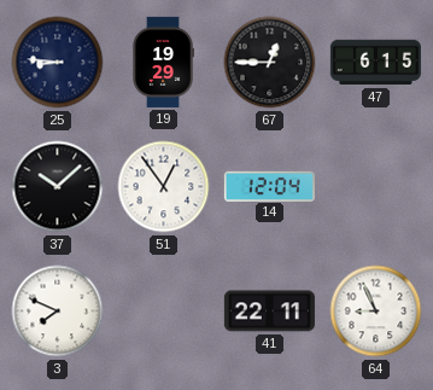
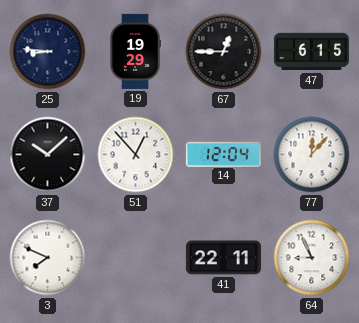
51: 12:54 -> 12:53 (136, 155)
77: none -> 12:07 (312, 155)
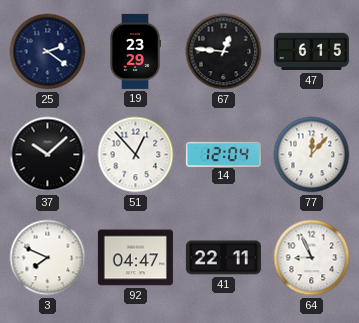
25: 8:46 -> 2:21 (48, 52)
19: 19:29 -> 23:29 (135, 51)
67: 12:45 -> 12:46 (224, 52)
92: none -> 04:47 (135, 258)
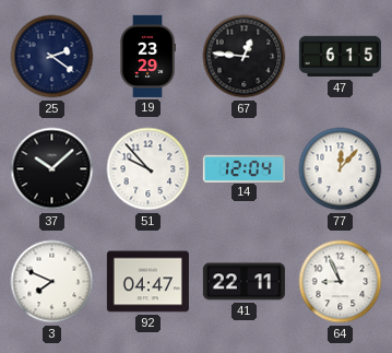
51: 12:53 -> 9:53 (149, 169)
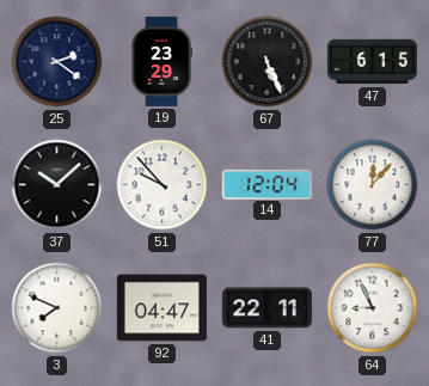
67: 12:46 -> 5:26 (268, 62)
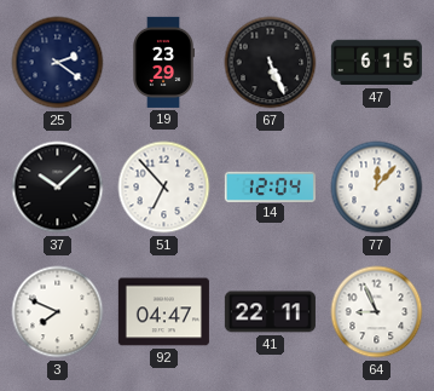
51: 9:53 -> 6:53 (164, 188)
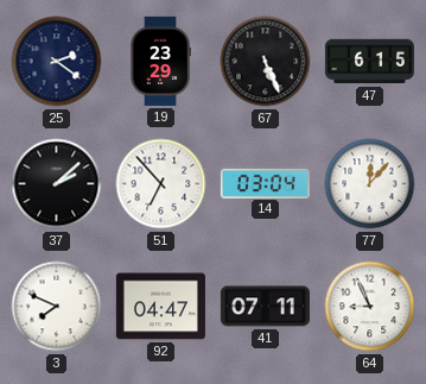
37: 10:08 -> 2:08 (57, 184)
14: 12:04 -> 03:04 (265, 183)
41: 22:11 -> 07:11 (265, 307)
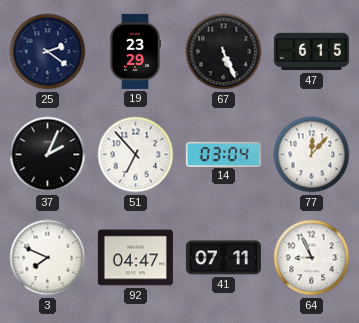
37: 2:08 -> 2:04 (48, 155)
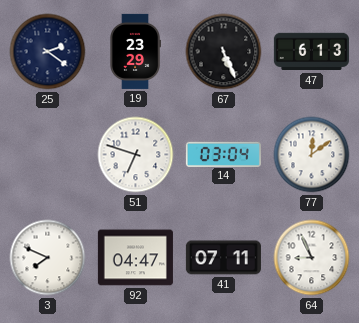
47: 6:15 -> 6:13 (311, 52)
37: 2:04 -> none (48, 155)
51: 6:53 -> 6:48 (136, 155)
77: 12:07 -> 12:09 (312, 155)
